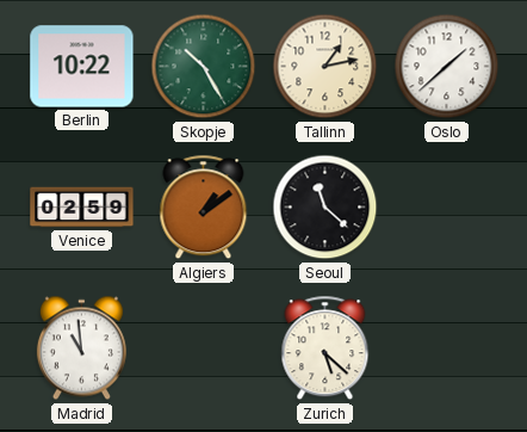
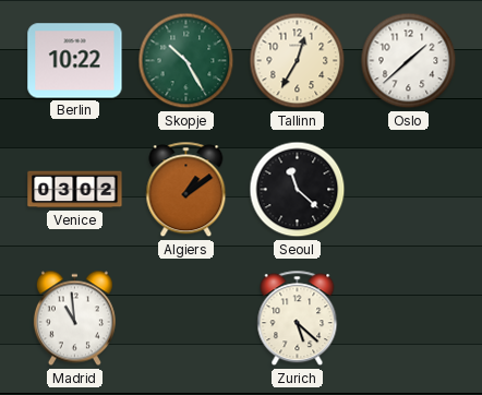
Tallinn: 1:13 -> 12:35 (298, 61)
Venice: 02:59 -> 03:02 (75, 190)
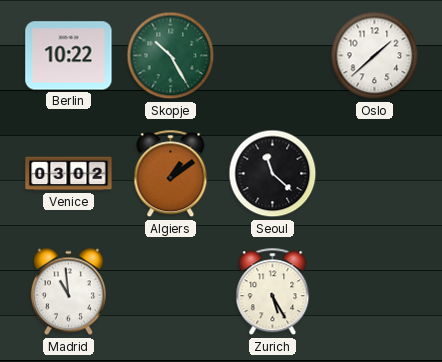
Tallinn: 12:35 -> none (298, 61)
Zurich: 5:22 -> 5:25 (273, 292)
